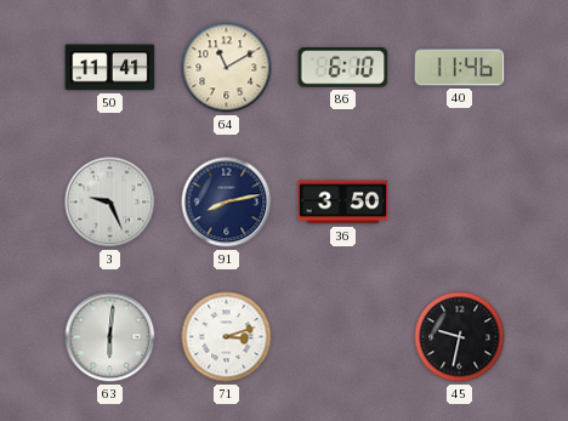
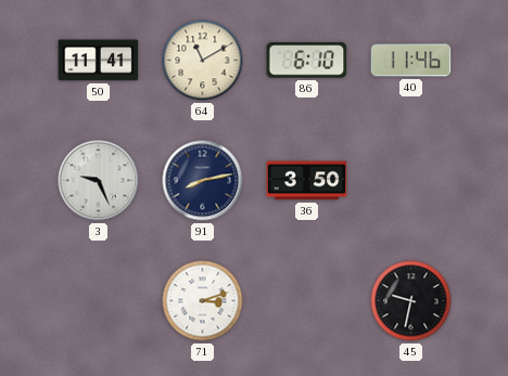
63: 6:01 -> none (110, 337)
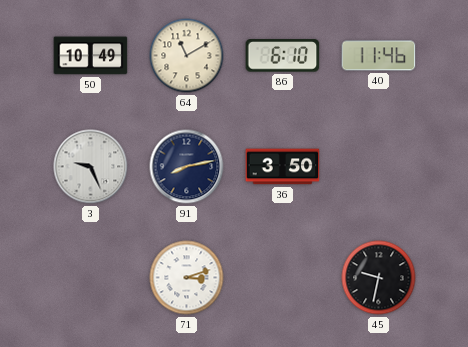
50: 11:41 -> 10:49 (91, 56)
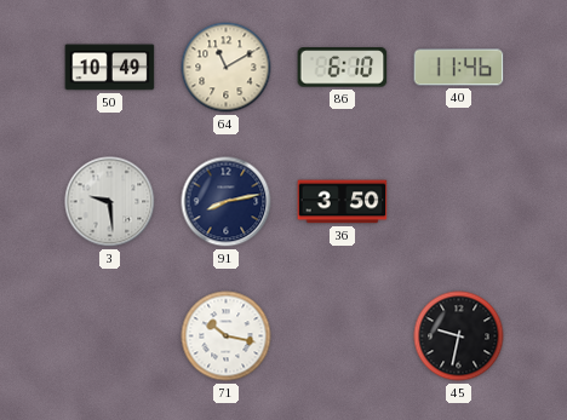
3: 9:26 -> 9:29 (110, 202)
71: 3:12 -> 10:17 (227, 336)
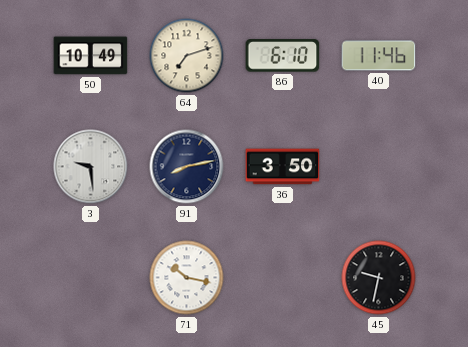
64: 11:10 -> 7:12 (187, 56)
